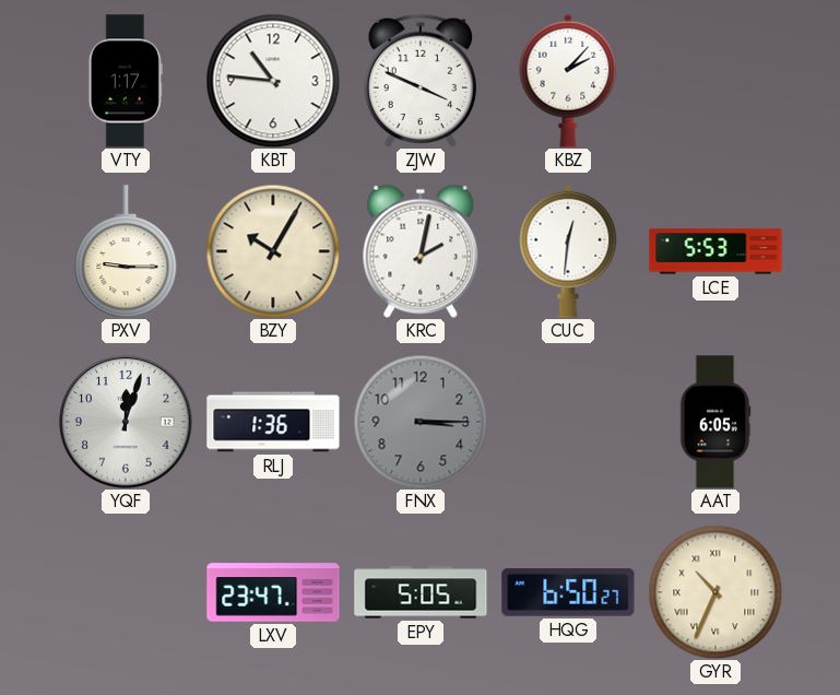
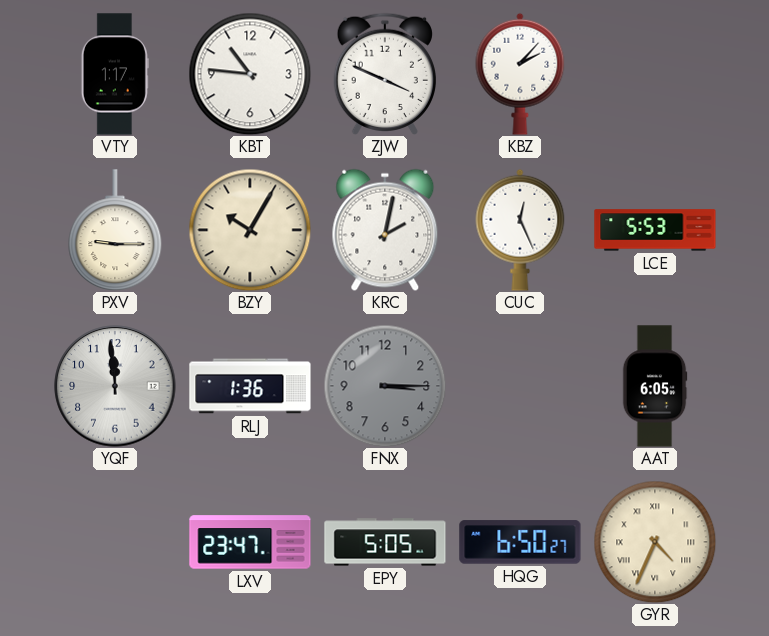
CUC: 12:31 -> 12:26 (520, 230)
YQF: 12:03 -> 11:59 (115, 386)
GYR: 10:34 -> 4:34 (655, 542)
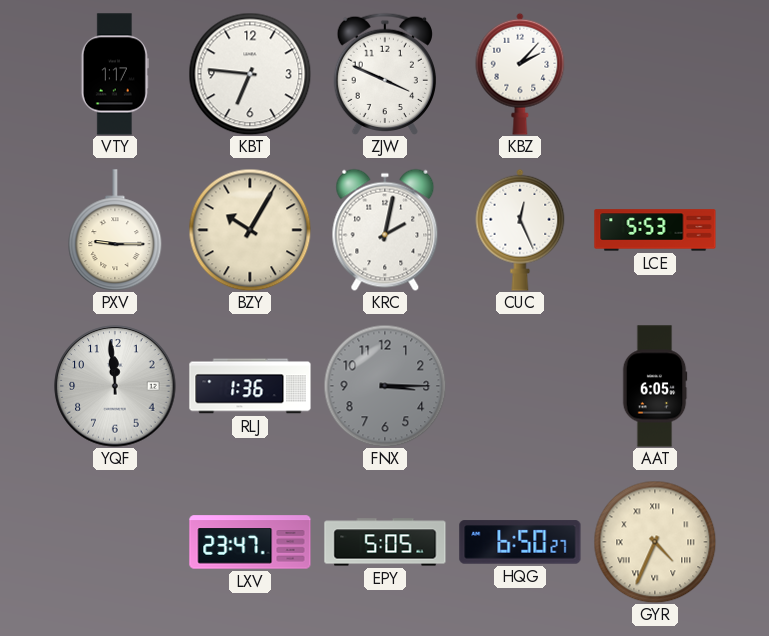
KBT: 10:46 -> 6:46 (250, 74)
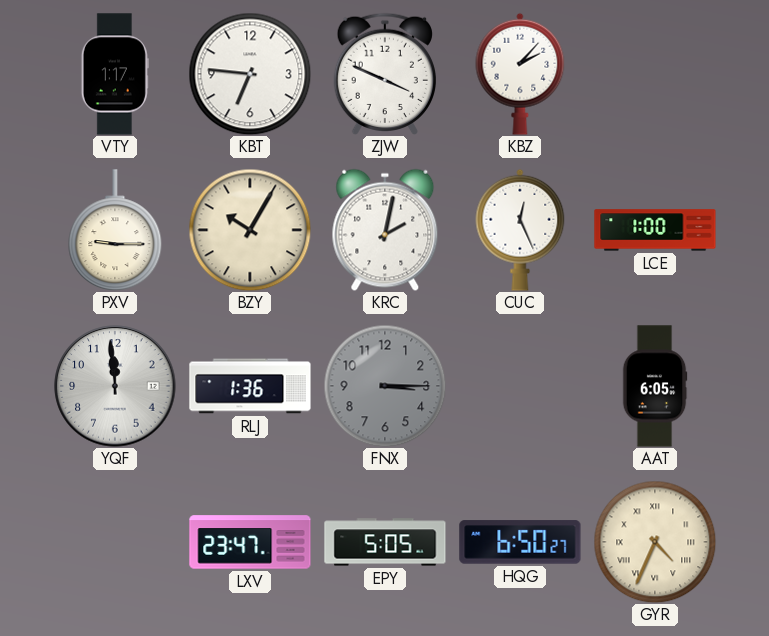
LCE: 5:53 -> 1:00 (655, 230)
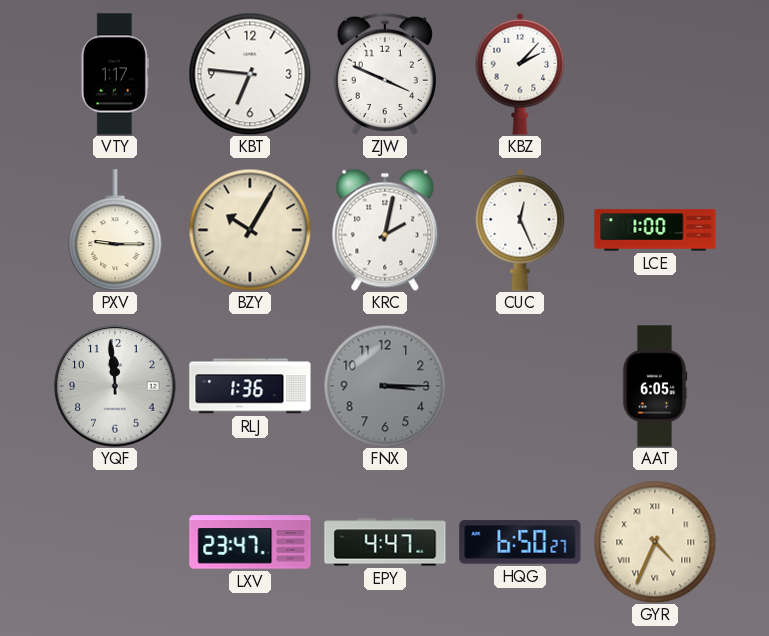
EPY: 5:05 -> 4:47 (385, 542)
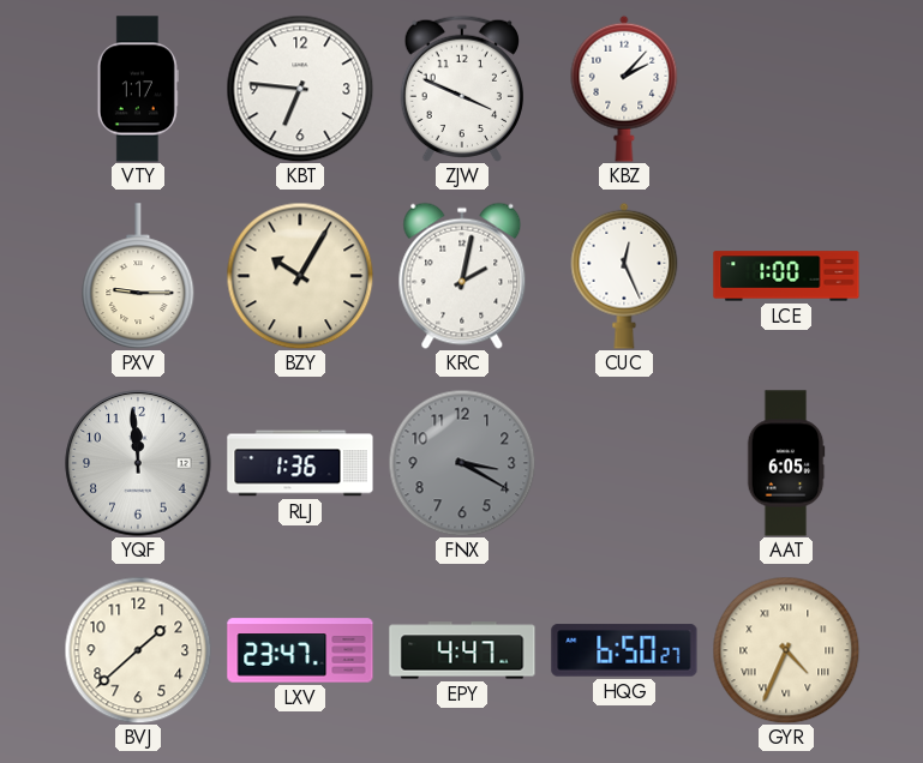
FNX: 3:15 -> 3:20 (462, 463)
BVJ: none -> 1:38 (138, 650)
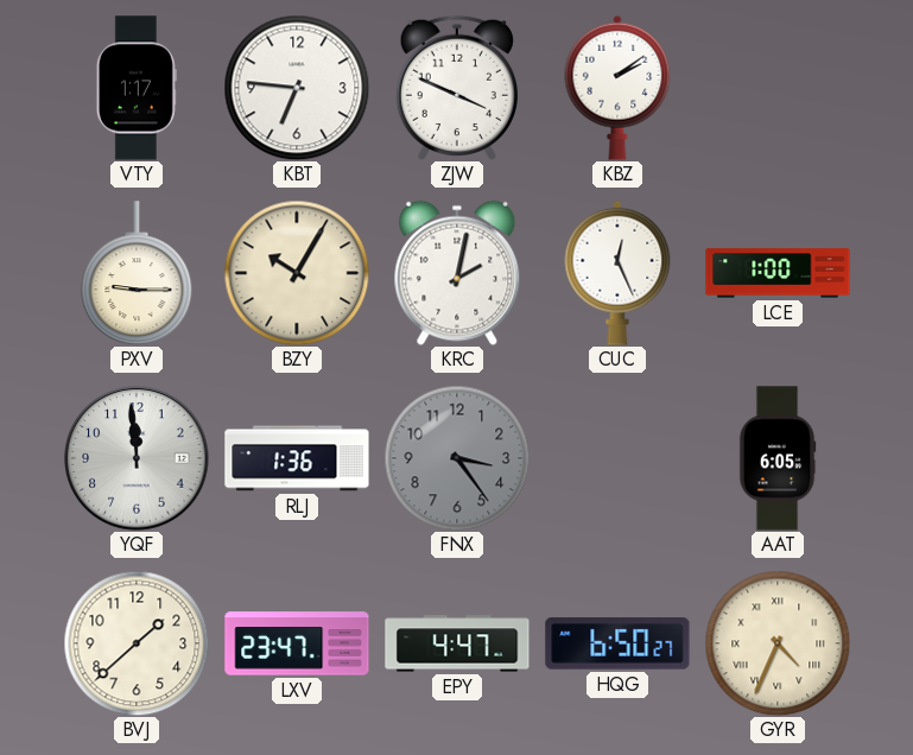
KBZ: 2:07 -> 2:09 (617, 88)
FNX: 3:20 -> 3:24 (457, 458)
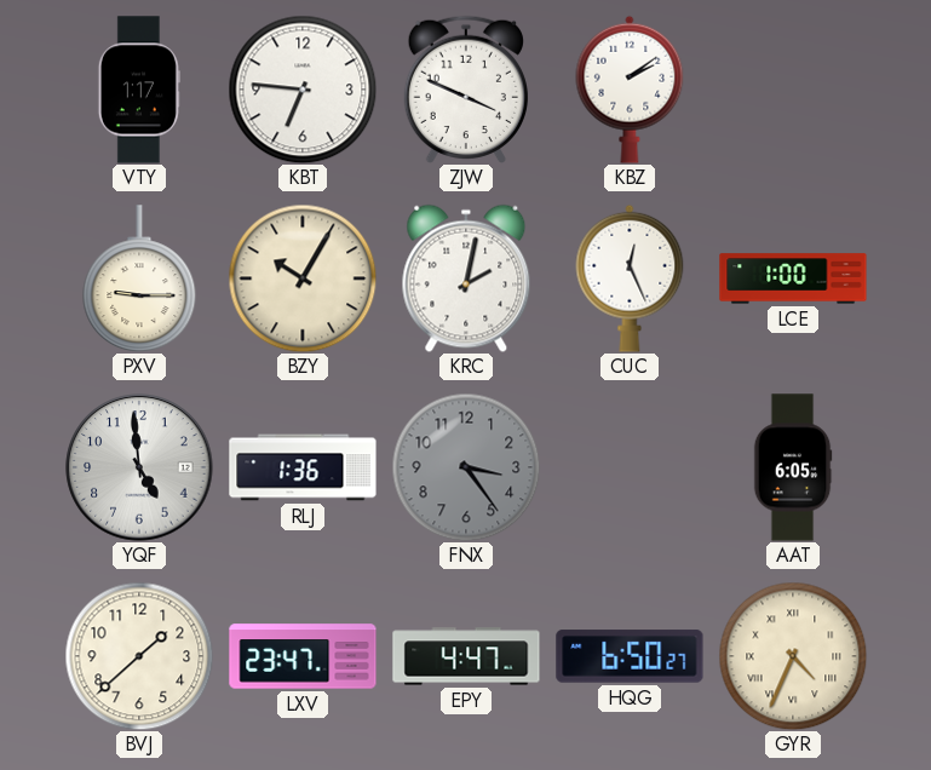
YQF: 11:59 -> 4:59 (139, 467)
